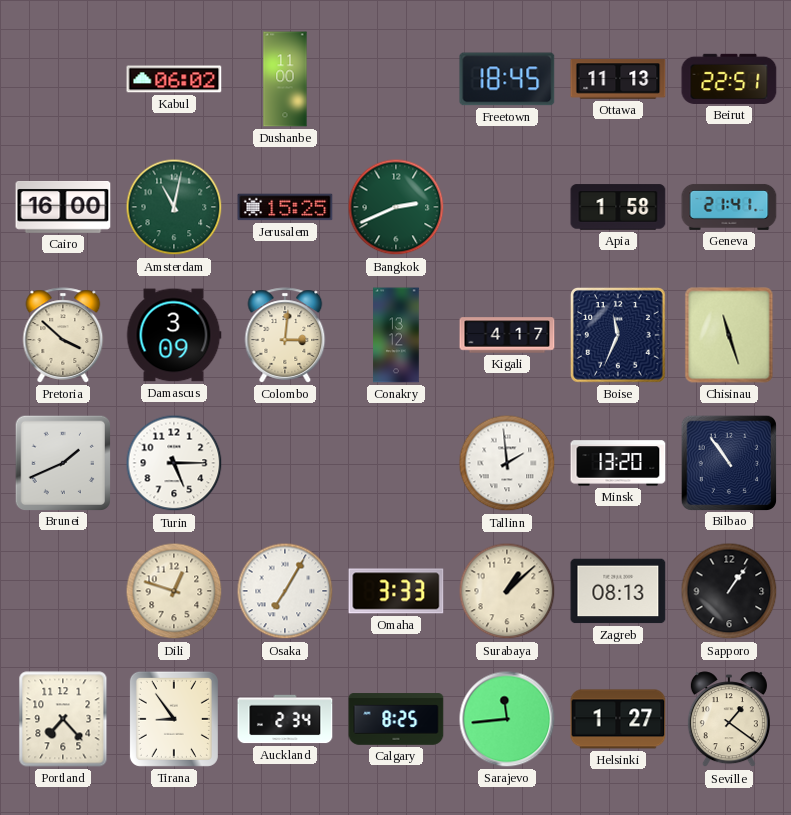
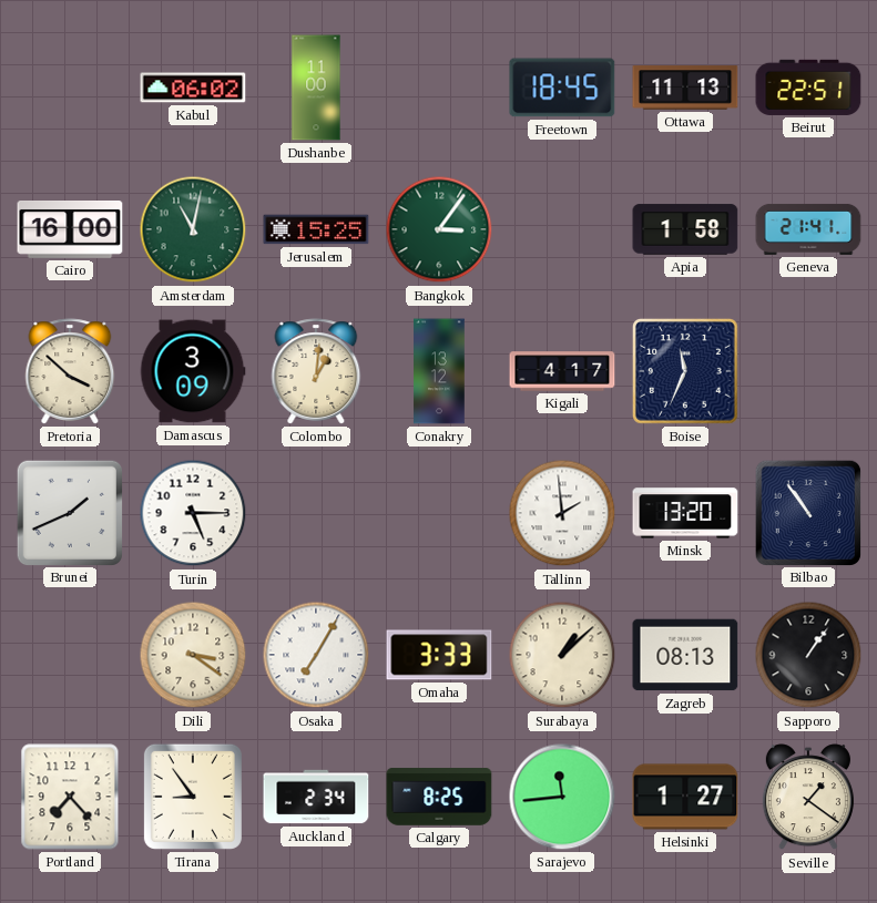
Bangkok: 2:41 -> 3:06 (439, 229)
Colombo: 3:01 -> 1:01 (316, 371)
Chisinau: 11:27 -> none (729, 335)
Dili: 12:48 -> 3:21 (193, 655)
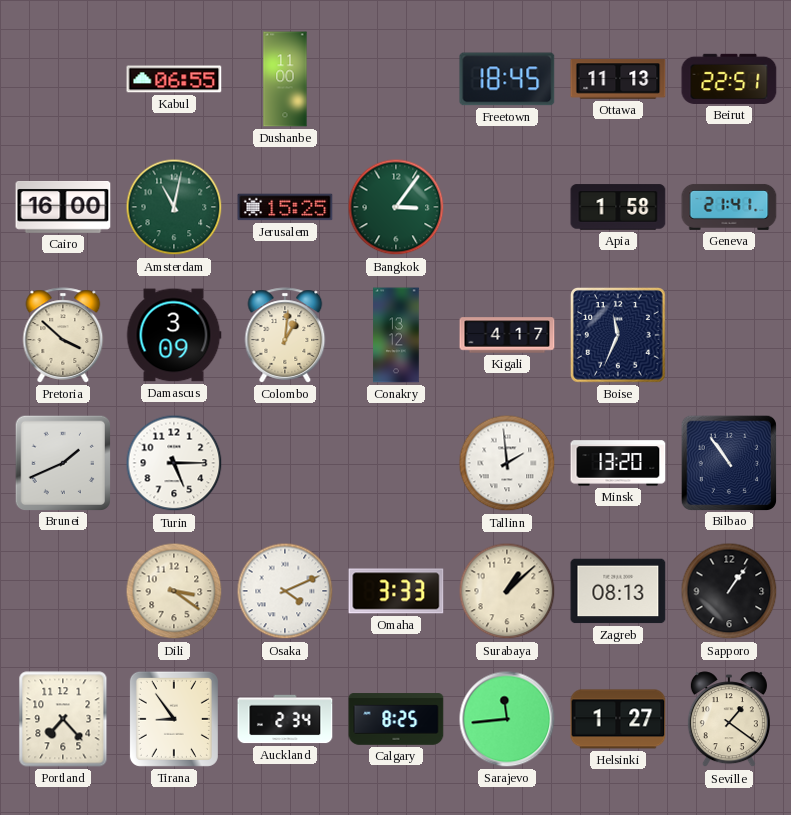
Kabul: 06:02 -> 06:55 (174, 79)
Osaka: 7:05 -> 4:11 (285, 591)
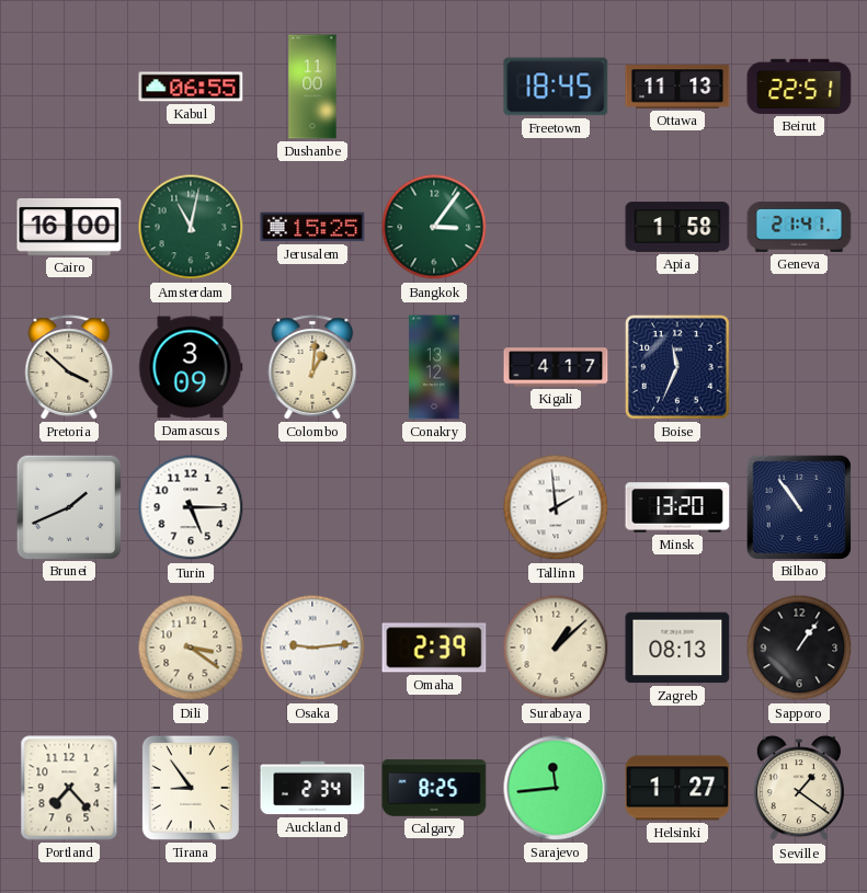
Osaka: 4:11 -> 9:14 (312, 648)
Omaha: 3:33 -> 2:39 (434, 648)
